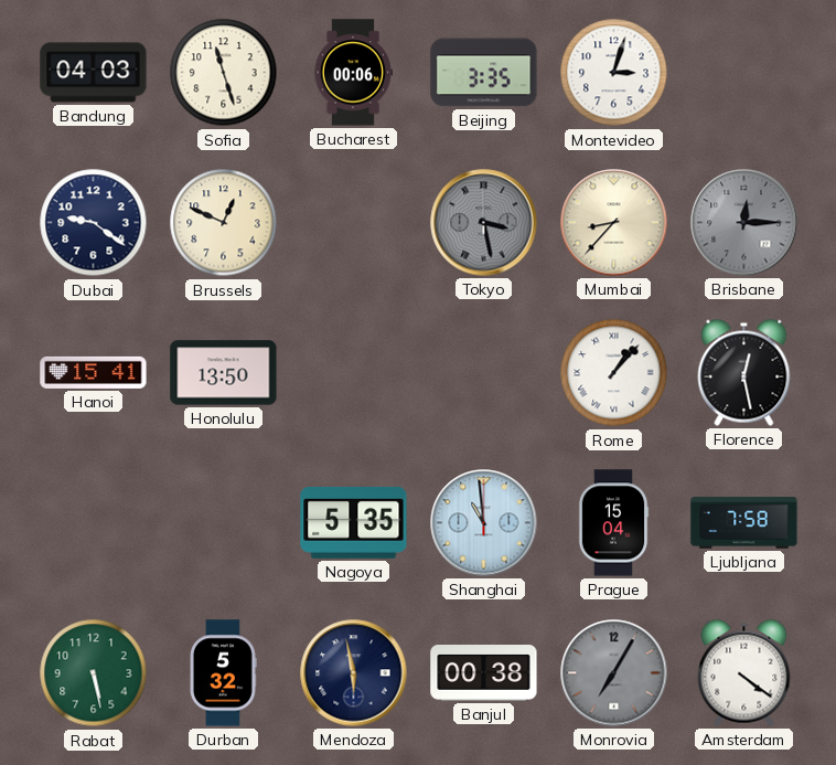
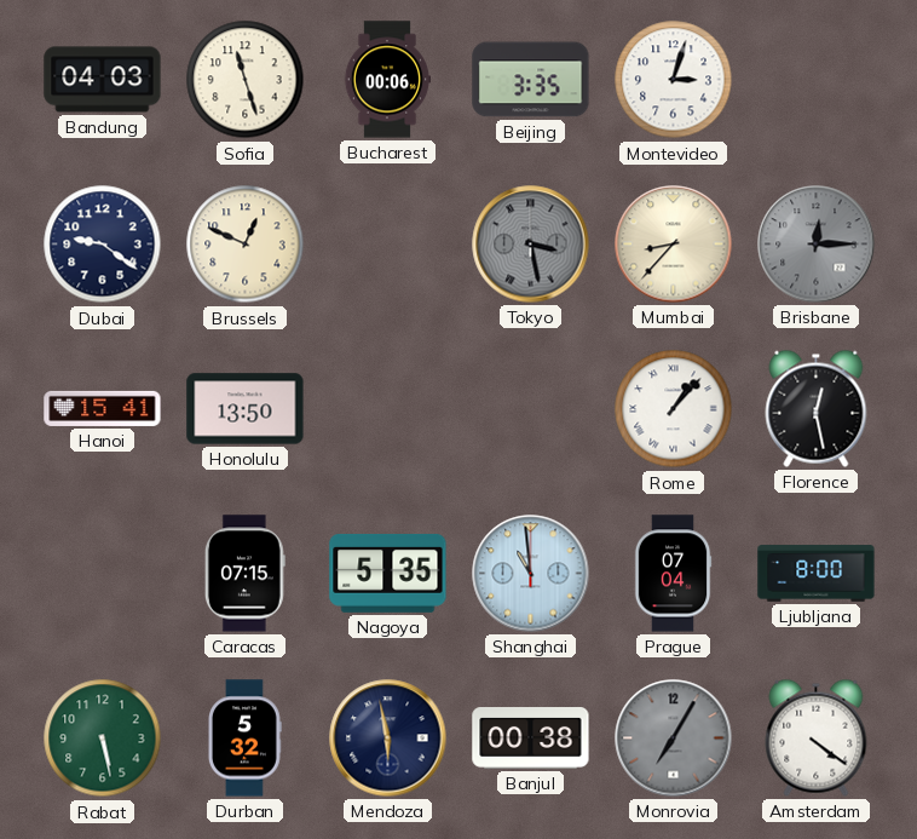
Caracas: none -> 07:15 (244, 574)
Prague: 15:04 -> 07:04 (673, 574)
Ljubljana: 7:58 -> 8:00 (817, 574)
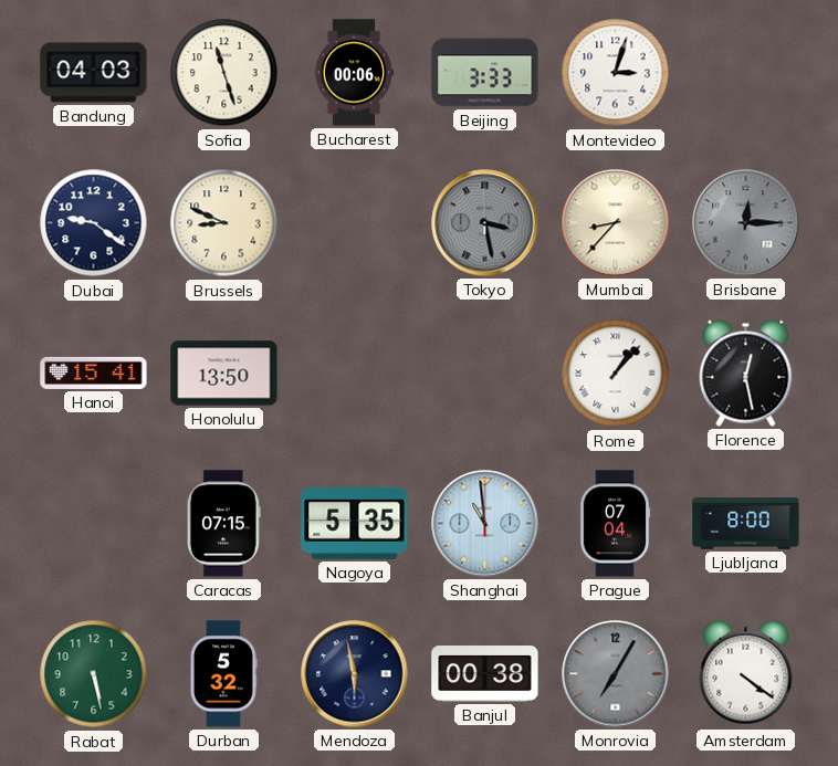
Beijing: 3:35 -> 3:33 (485, 73)
Brussels: 12:49 -> 8:49 (224, 223)
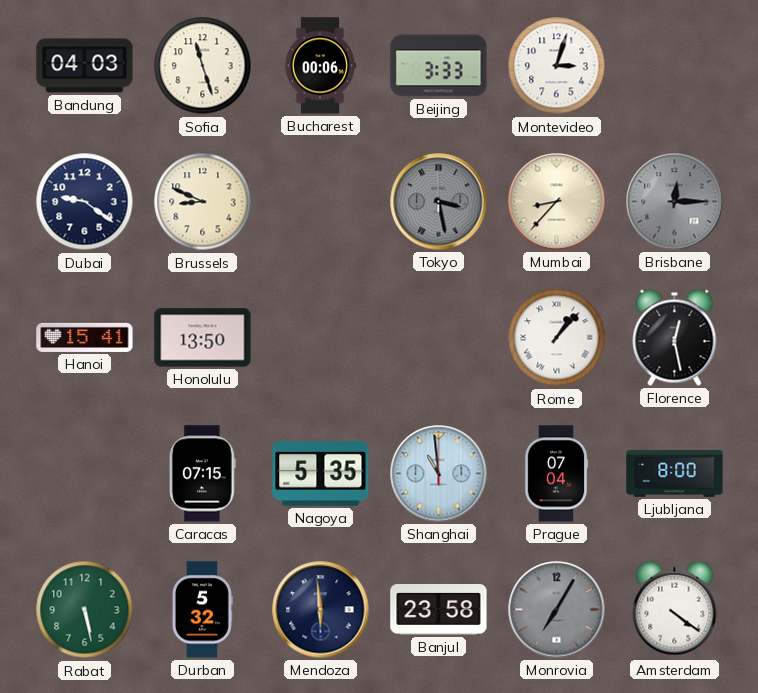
Mendoza: 5:58 -> 5:59 (321, 610)
Banjul: 00:38 -> 23:58 (439, 610)
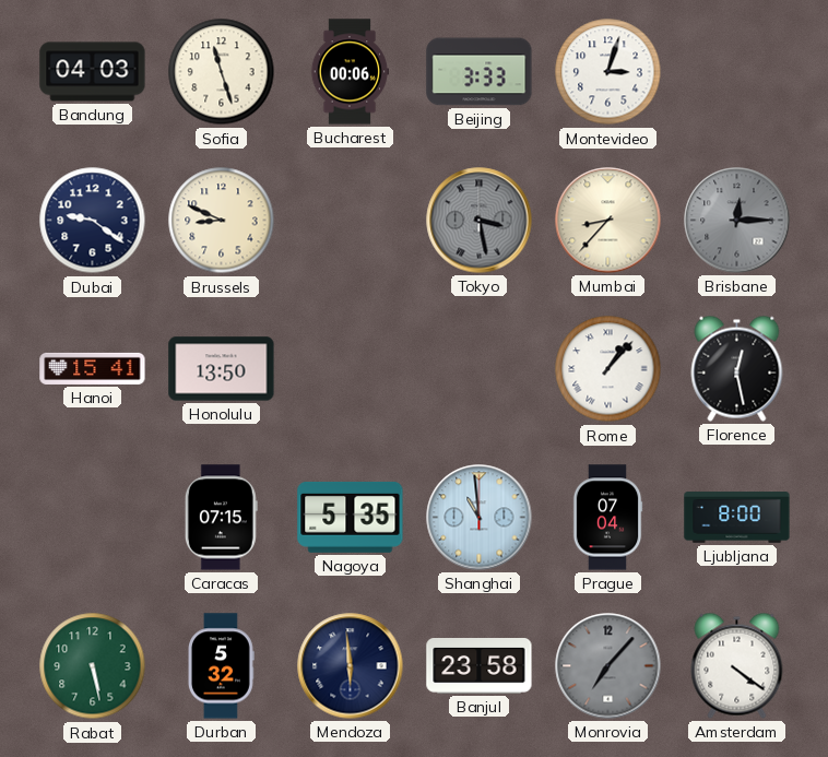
Monrovia: 7:05 -> 7:07 (608, 666)
